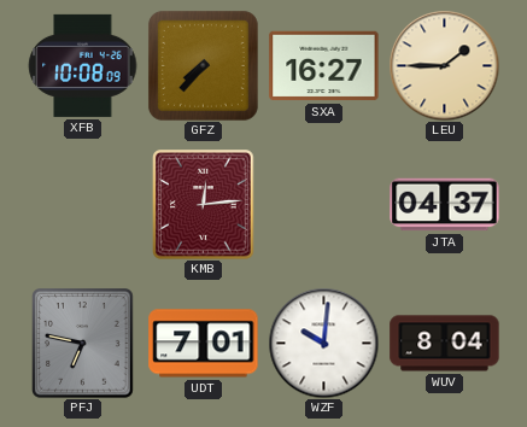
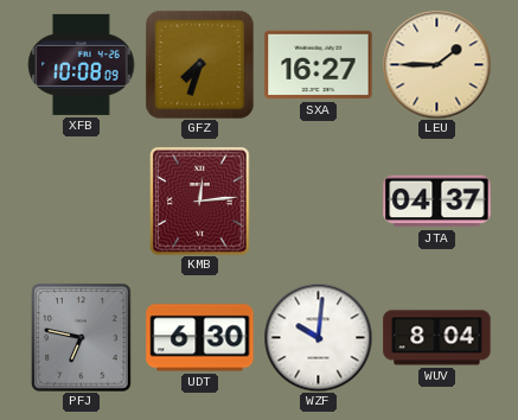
GFZ: 7:37 -> 7:33 (199, 64)
UDT: 7:01 -> 6:30 (200, 338)
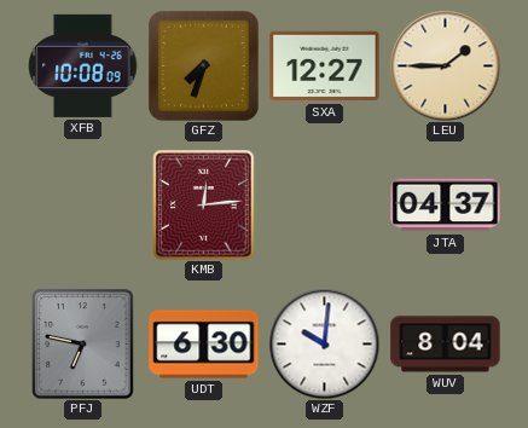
SXA: 16:27 -> 12:27 (325, 66)
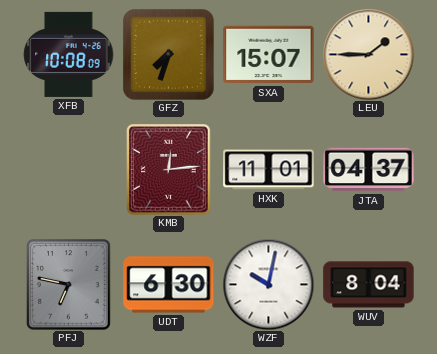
SXA: 12:27 -> 15:07 (269, 55)
HXK: none -> 11:01 (269, 170)
WZF: 10:01 -> 10:02 (268, 284)
